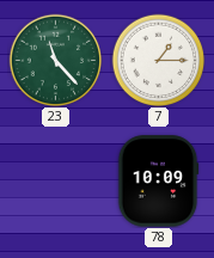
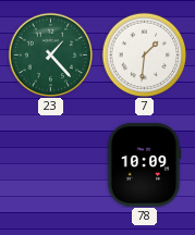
23: 11:23 -> 1:23 (50, 54)
7: 1:15 -> 1:31 (144, 54)
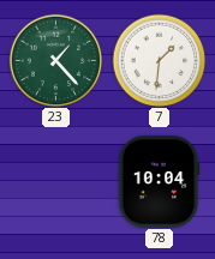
78: 10:09 -> 10:04 (159, 182)
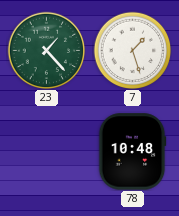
7: 1:31 -> 1:27 (132, 50)
78: 10:04 -> 10:48 (132, 152)
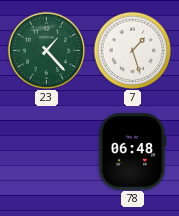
78: 10:48 -> 06:48 (132, 152)
